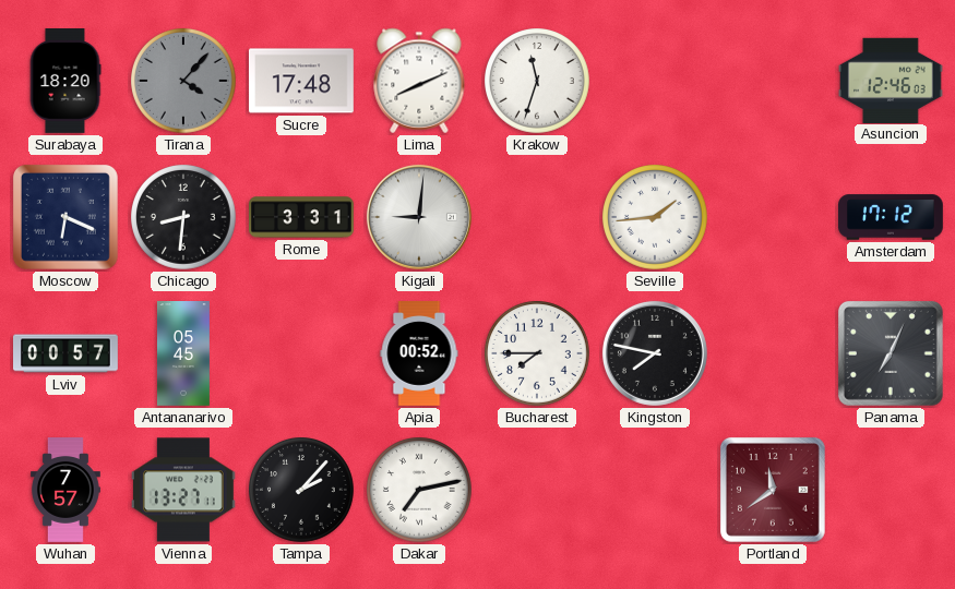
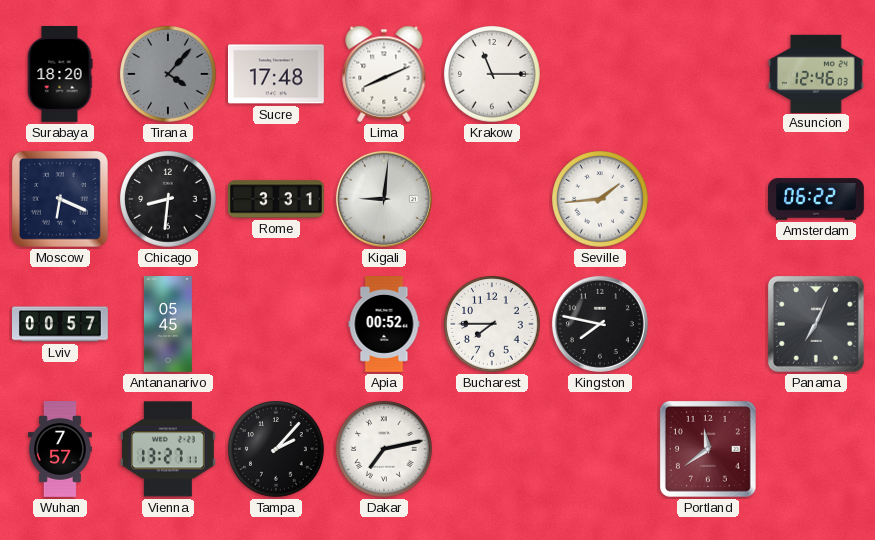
Krakow: 11:33 -> 11:15 (493, 75)
Amsterdam: 17:12 -> 06:22 (817, 199)
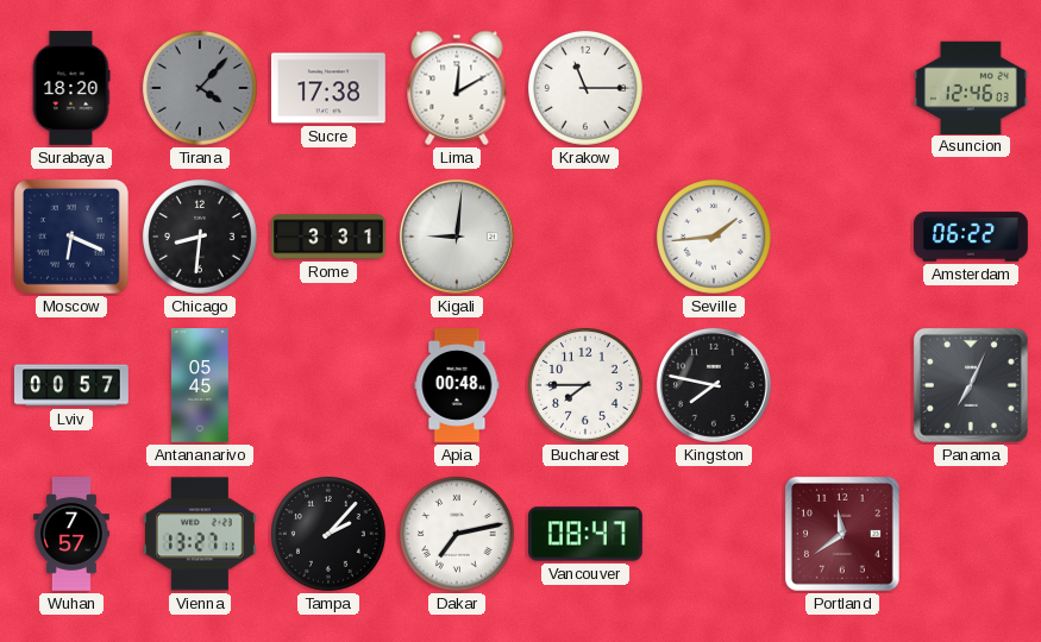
Sucre: 17:48 -> 17:38 (330, 88)
Lima: 8:11 -> 12:10 (457, 88)
Apia: 00:52 -> 00:48 (457, 386)
Vancouver: none -> 08:47 (585, 534)
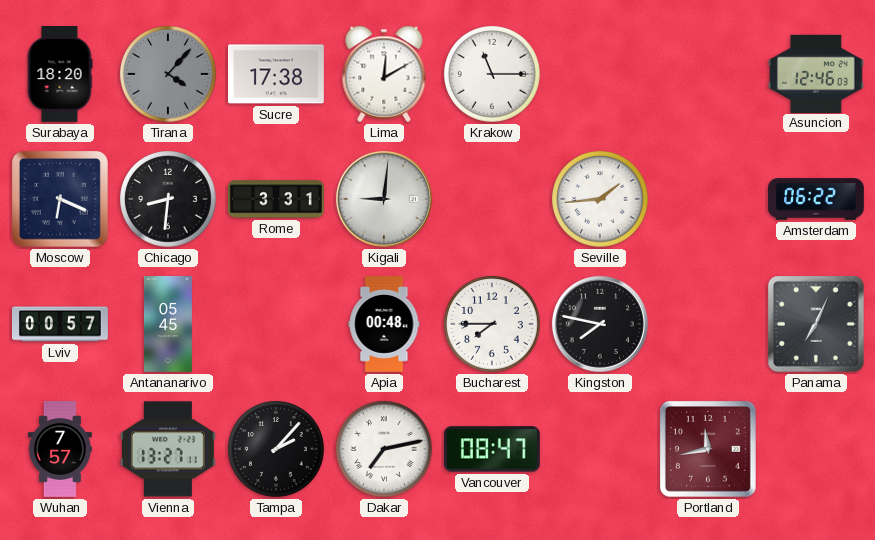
Portland: 11:39 -> 11:43 (708, 449)
